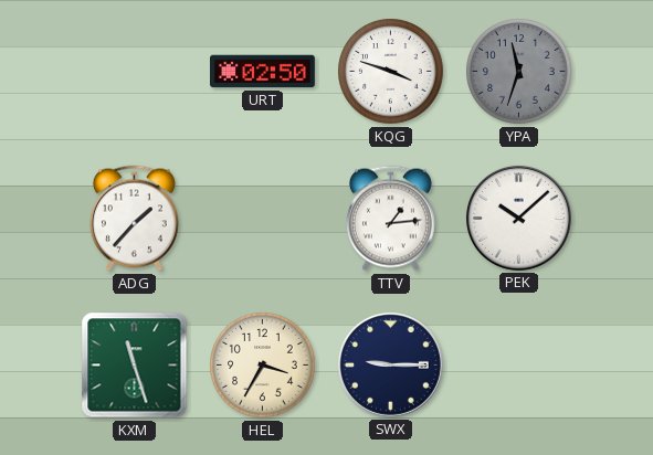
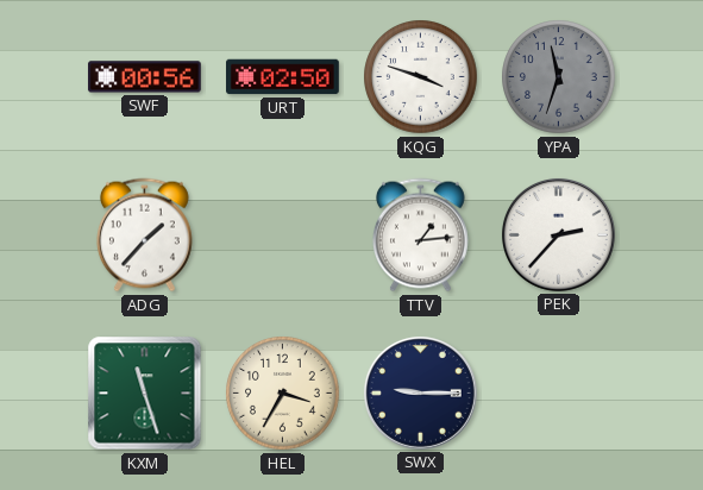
SWF: none -> 00:56 (144, 77)
PEK: 10:08 -> 2:37 (558, 234)
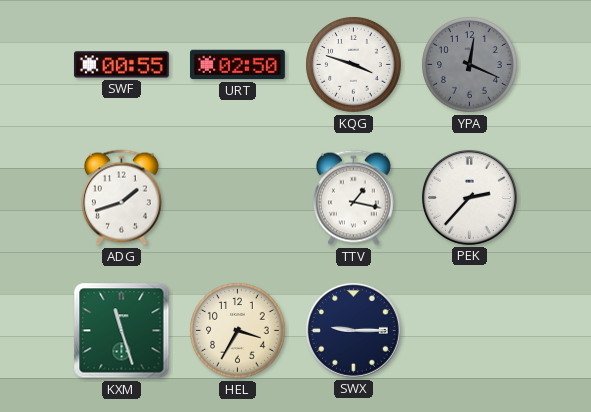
SWF: 00:56 -> 00:55 (121, 65)
YPA: 11:33 -> 12:19 (470, 65)
ADG: 1:37 -> 1:42 (121, 198)
TTV: 1:14 -> 1:17 (353, 198)
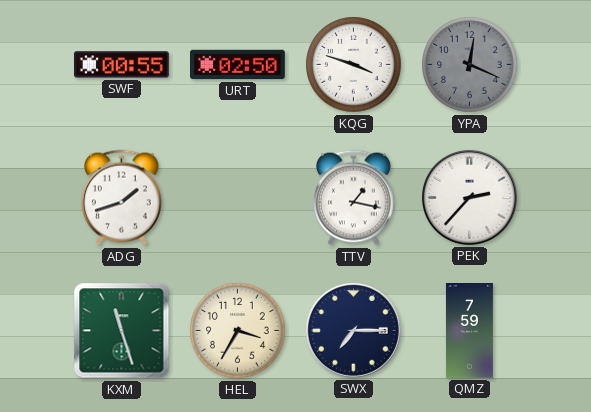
SWX: 9:15 -> 7:15 (353, 330)
QMZ: none -> 7:59 (469, 331)
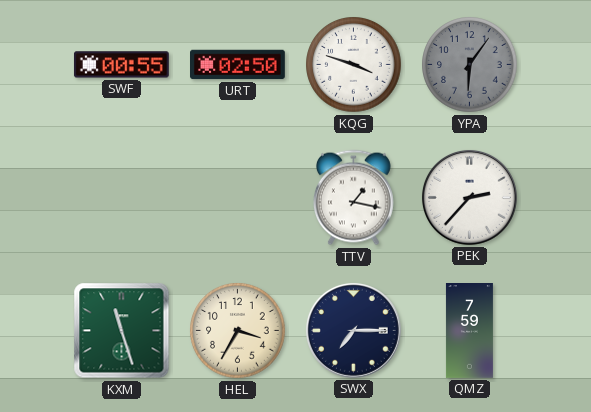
YPA: 12:19 -> 6:06 (470, 65)
ADG: 1:42 -> none (121, 198)
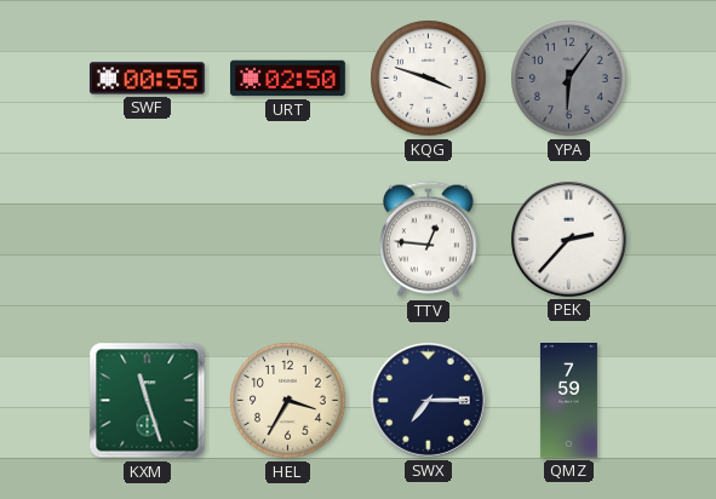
TTV: 1:17 -> 12:46 (428, 240)
